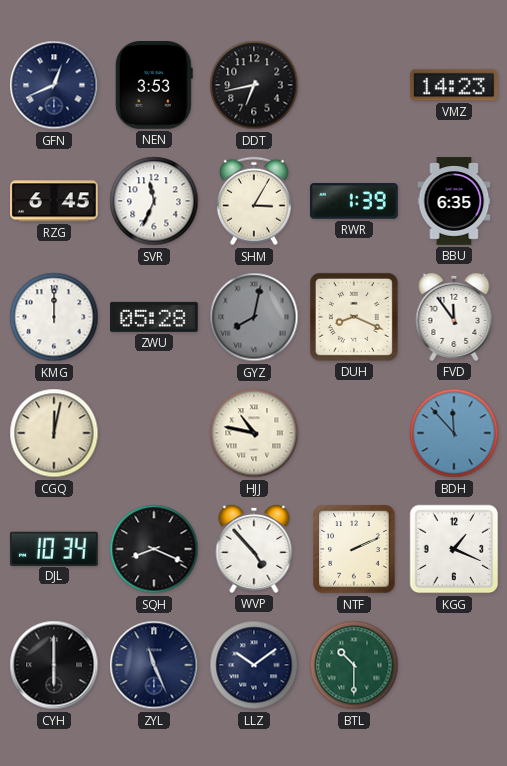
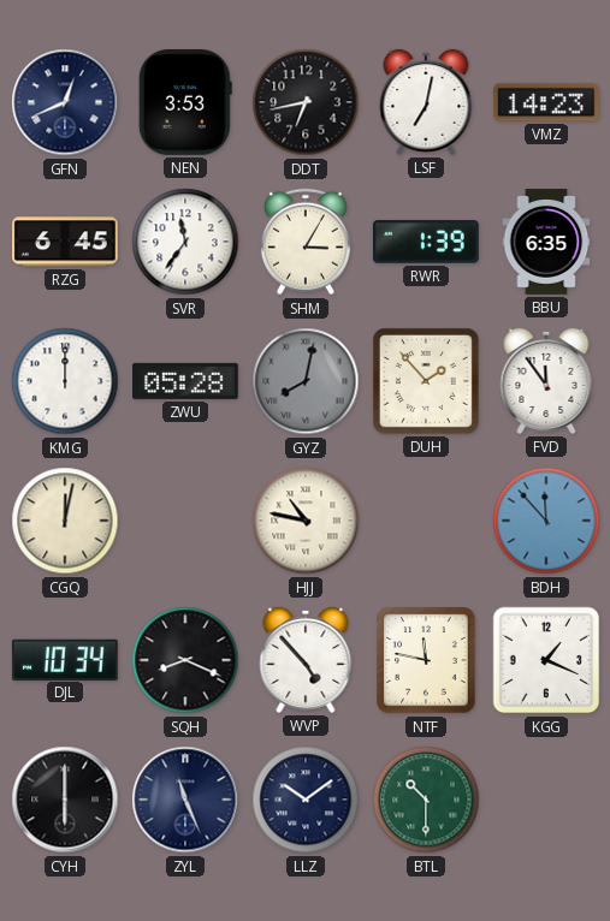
LSF: none -> 7:02 (426, 102)
SVR: 11:34 -> 11:36 (185, 242)
DUH: 8:19 -> 1:53 (426, 381)
NTF: 2:11 -> 11:47 (426, 660)
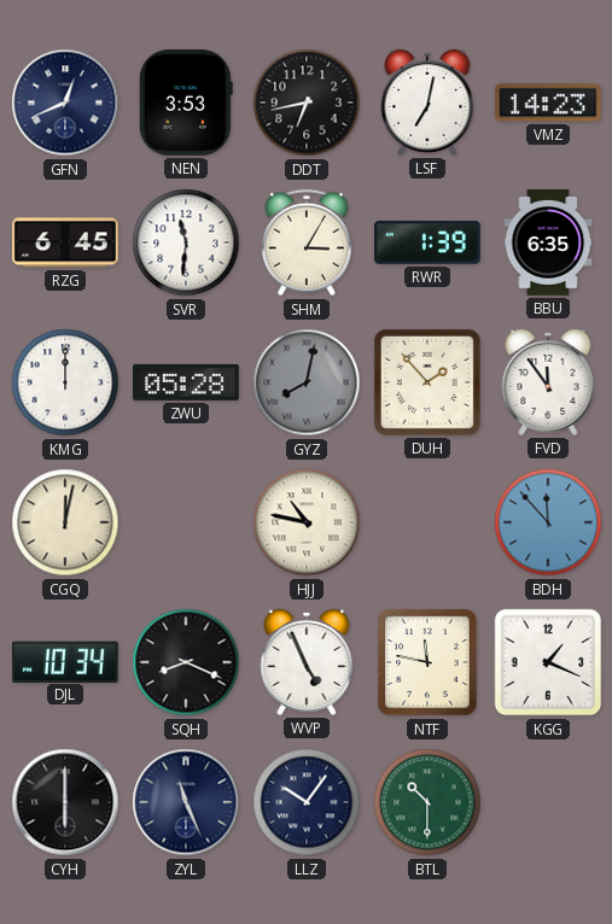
SVR: 11:36 -> 11:31 (186, 242)
WVP: 4:53 -> 4:56 (307, 662)
LLZ: 10:09 -> 10:06 (307, 802)
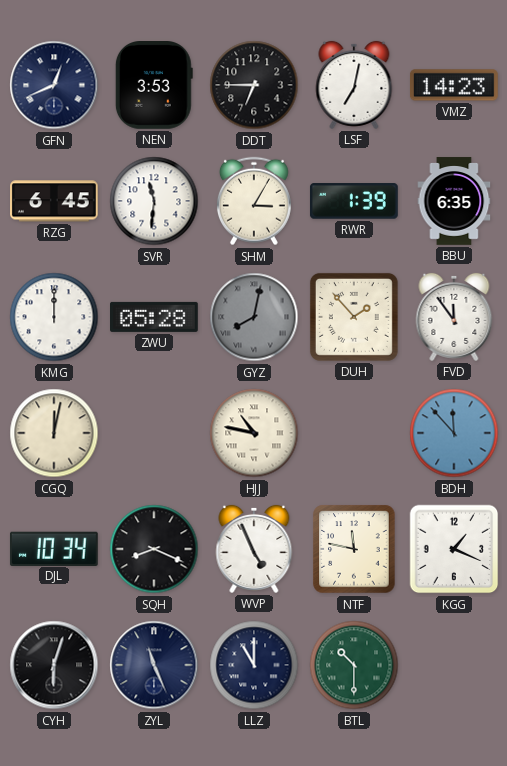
DDT: 6:43 -> 6:45 (254, 85)
CYH: 6:00 -> 6:03 (54, 665)
LLZ: 10:06 -> 11:00 (254, 665)
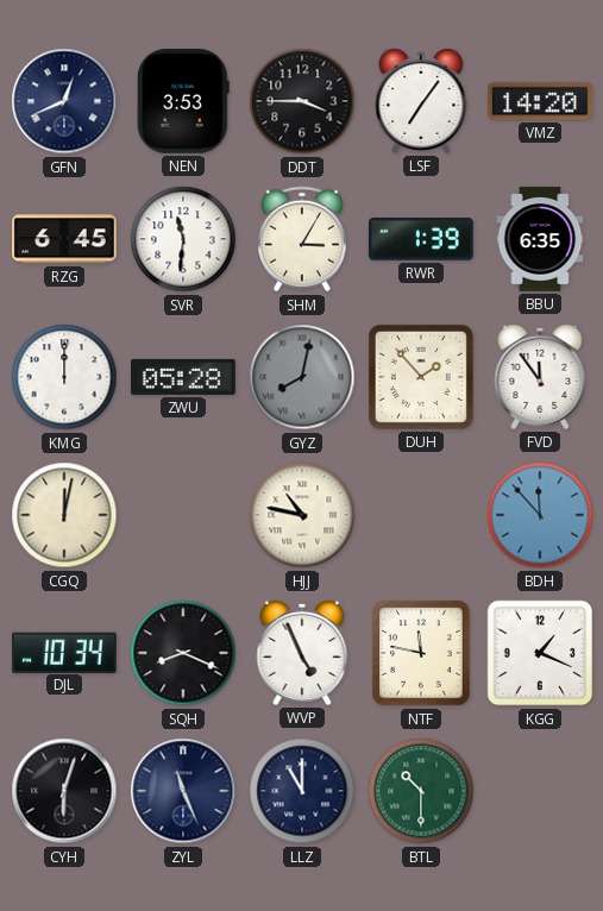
DDT: 6:45 -> 3:45 (302, 101)
LSF: 7:02 -> 7:06 (421, 101)
VMZ: 14:23 -> 14:20 (540, 101)
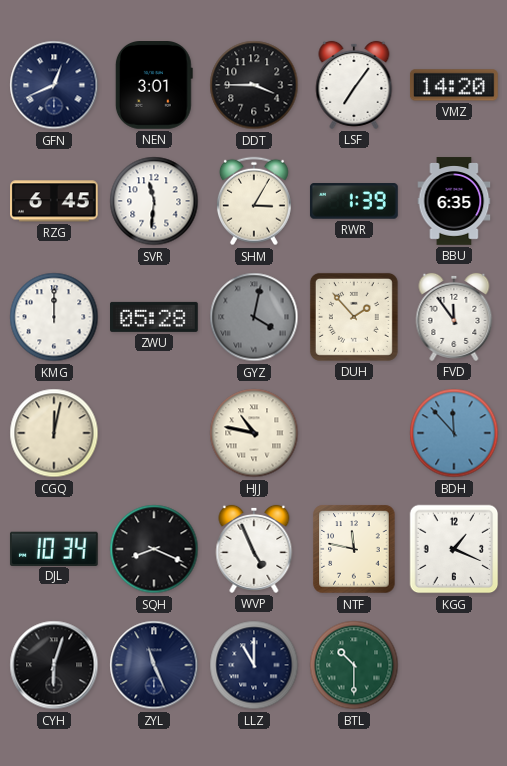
NEN: 3:53 -> 3:01 (154, 86)
GYZ: 8:02 -> 4:02 (254, 317)
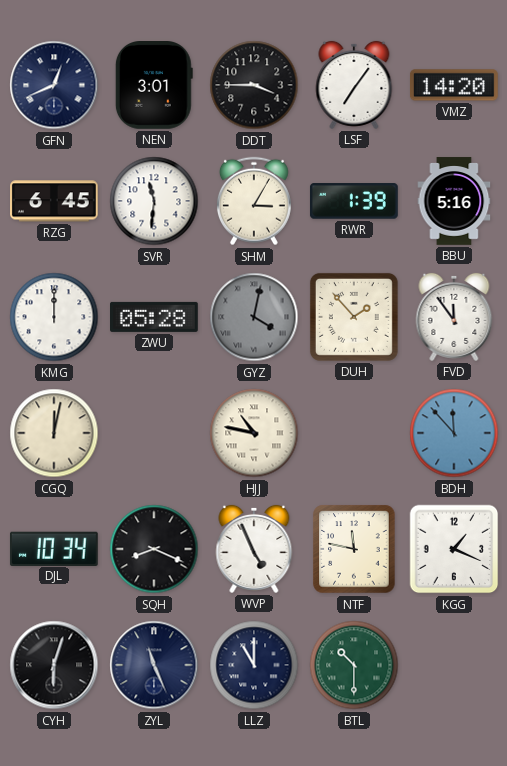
BBU: 6:35 -> 5:16 (454, 201)
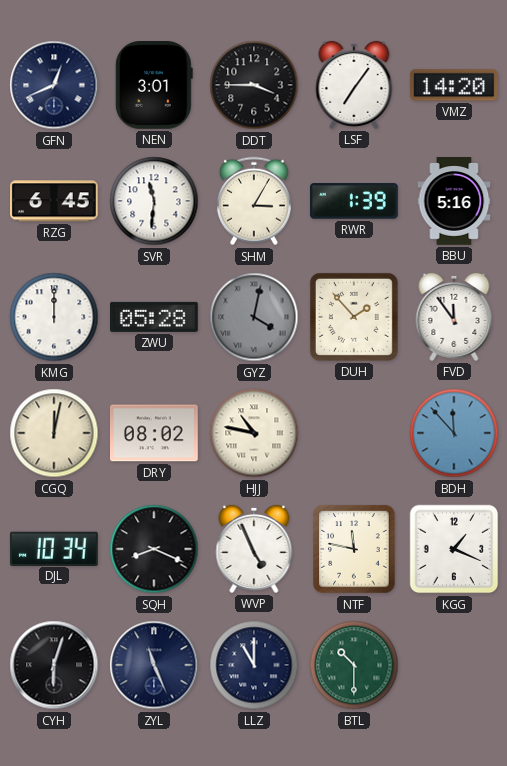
DRY: none -> 08:02 (155, 433)
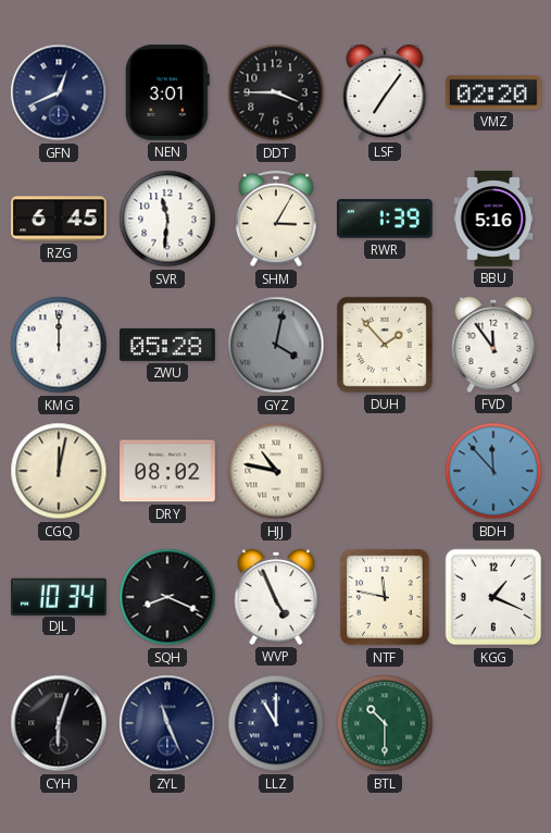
VMZ: 14:20 -> 02:20 (493, 92)
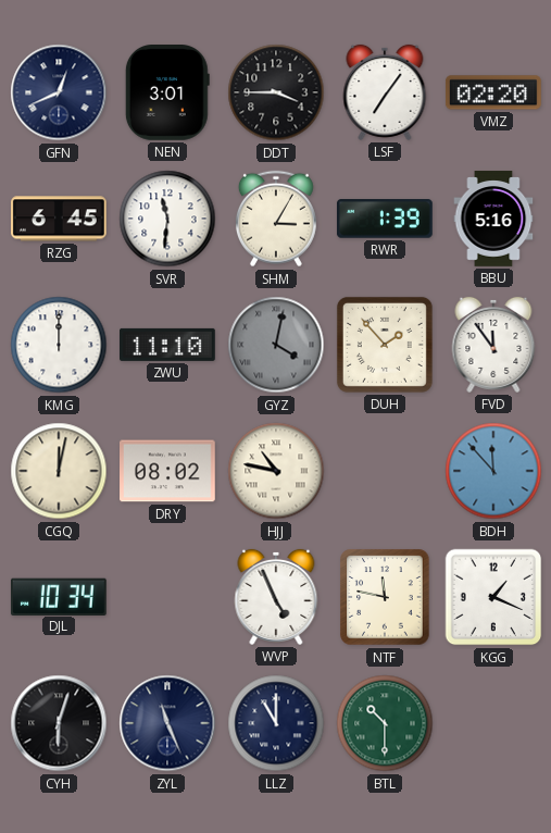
ZWU: 05:28 -> 11:10 (168, 345)
SQH: 8:19 -> none (167, 597)
